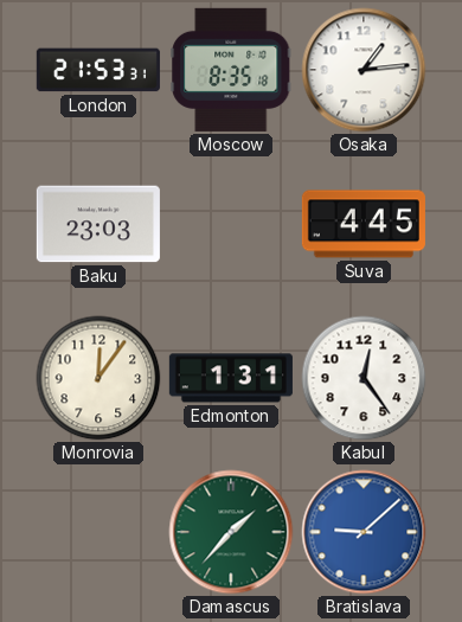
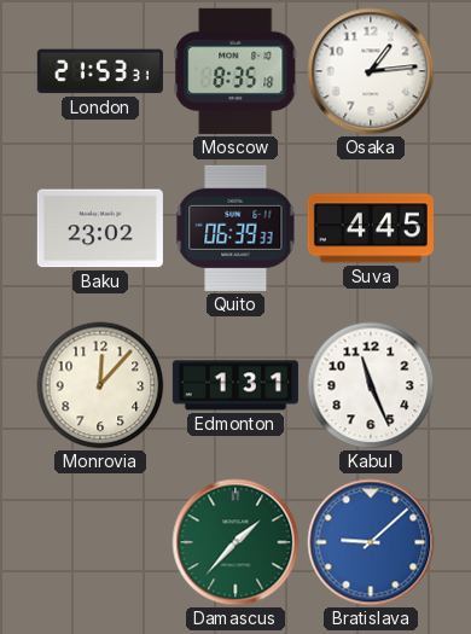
Baku: 23:03 -> 23:02 (100, 228)
Quito: none -> 06:39 (235, 228)
Monrovia: 12:06 -> 12:07 (100, 385)
Kabul: 12:24 -> 11:26 (371, 385)
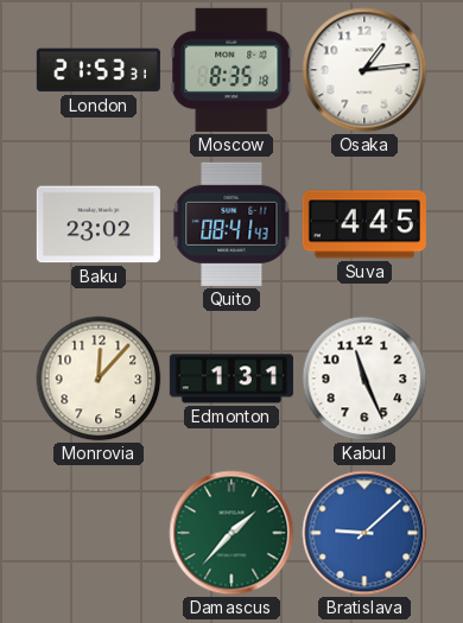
Quito: 06:39 -> 08:41 (231, 224)
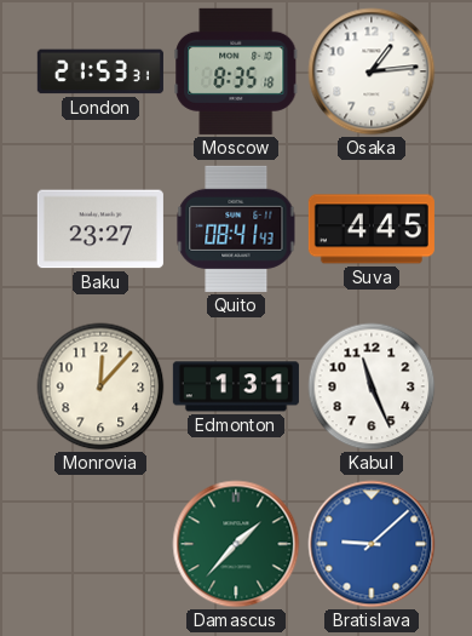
Baku: 23:02 -> 23:27 (100, 229)
